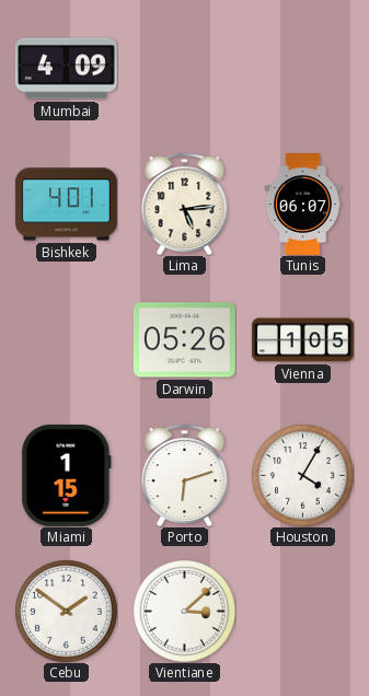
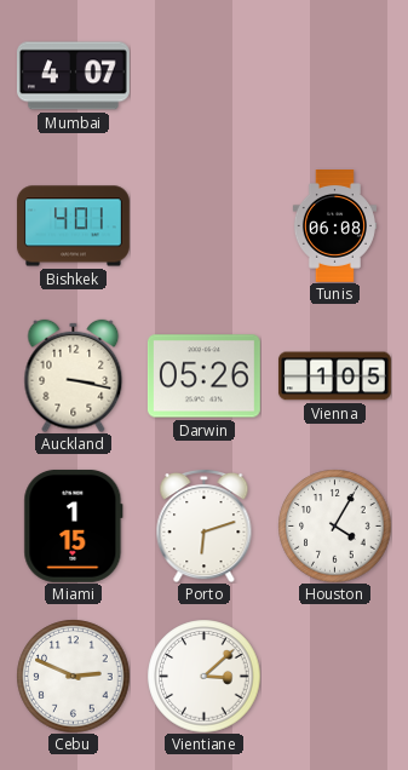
Mumbai: 4:09 -> 4:07 (73, 76)
Lima: 5:14 -> none (185, 204)
Tunis: 06:07 -> 06:08 (334, 226)
Auckland: none -> 3:17 (74, 375)
Cebu: 1:51 -> 2:49 (73, 676)
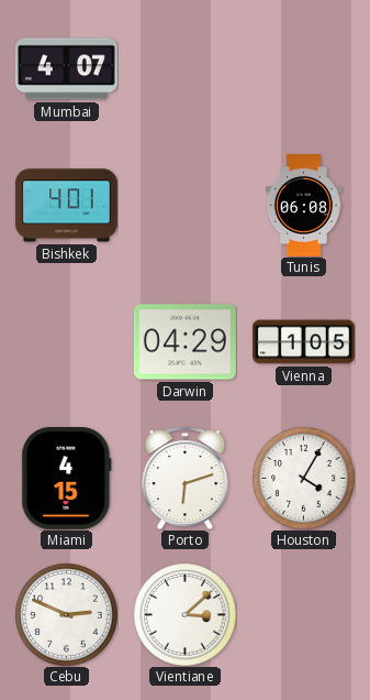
Auckland: 3:17 -> none (74, 375)
Darwin: 05:26 -> 04:29 (184, 342)
Miami: 1:15 -> 4:15 (67, 478)
